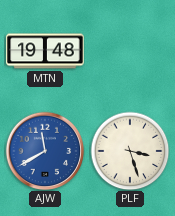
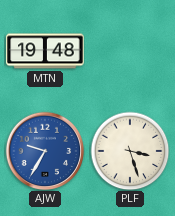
AJW: 11:40 -> 9:35 (45, 151)
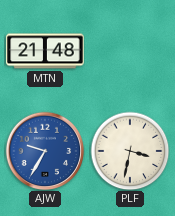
MTN: 19:48 -> 21:48 (45, 51)
PLF: 3:27 -> 3:32 (130, 151)
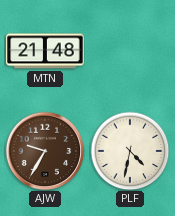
AJW dial: blue -> brown (45, 151)
PLF: 3:32 -> 4:32 (130, 151)
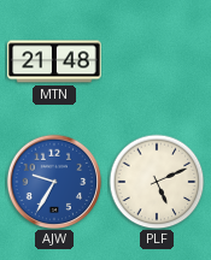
AJW dial: brown -> blue (54, 182)
PLF: 4:32 -> 5:11 (157, 182)
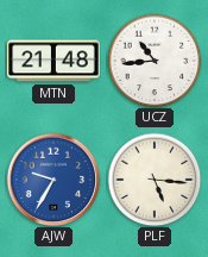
UCZ: none -> 10:44 (155, 61)
PLF: 5:11 -> 5:16 (155, 180)
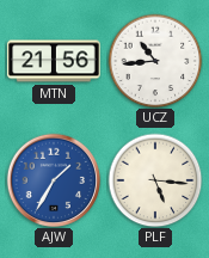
MTN: 21:48 -> 21:56 (54, 61)
AJW: 9:35 -> 1:35 (54, 180)
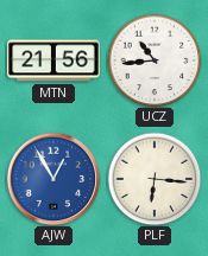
AJW: 1:35 -> 12:55 (53, 179)
PLF: 5:16 -> 6:16 (155, 179)
